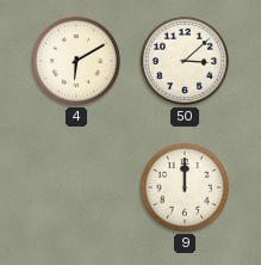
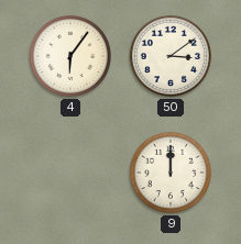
4: 6:10 -> 6:06 (70, 56)
50: 3:08 -> 3:09 (171, 56)
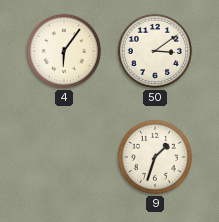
9: 12:00 -> 1:33 (155, 157)
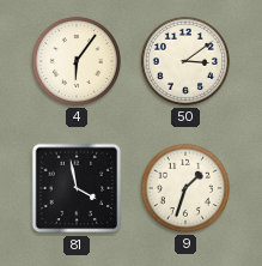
81: none -> 3:58 (77, 188)
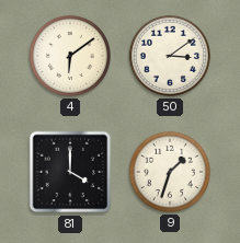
4: 6:06 -> 6:09 (70, 56)
81: 3:58 -> 4:00 (70, 172)
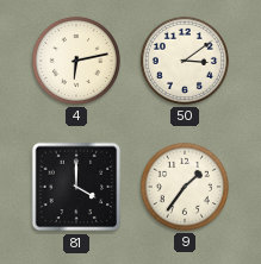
4: 6:09 -> 6:13 (76, 61)
9: 1:33 -> 1:36 (185, 187)
